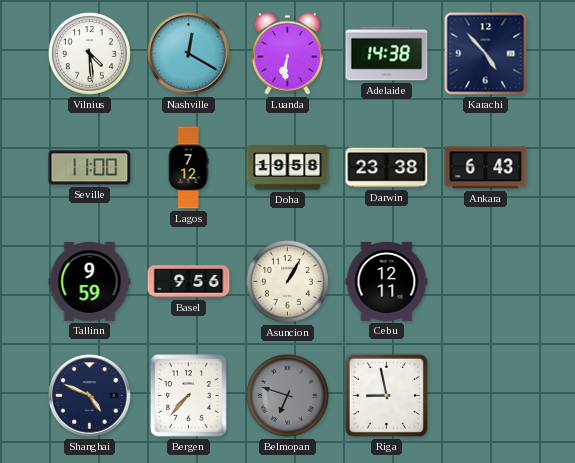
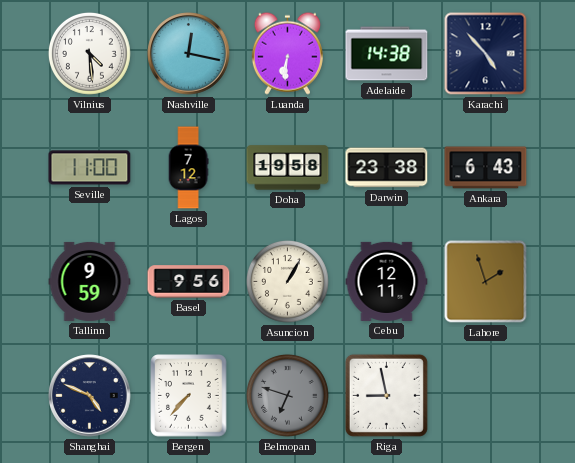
Nashville: 12:20 -> 12:17 (189, 54)
Lahore: none -> 1:57 (486, 282)
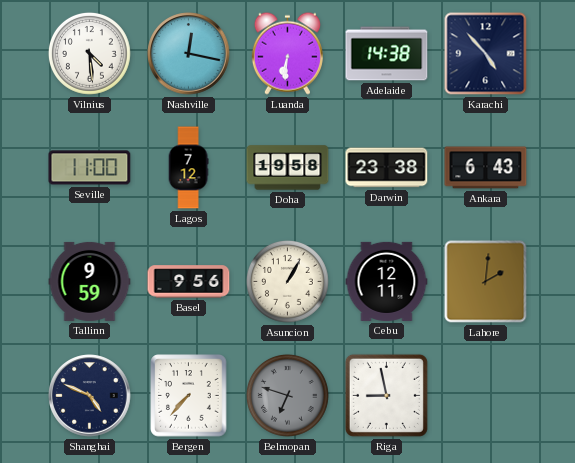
Lahore: 1:57 -> 2:01 (486, 282)
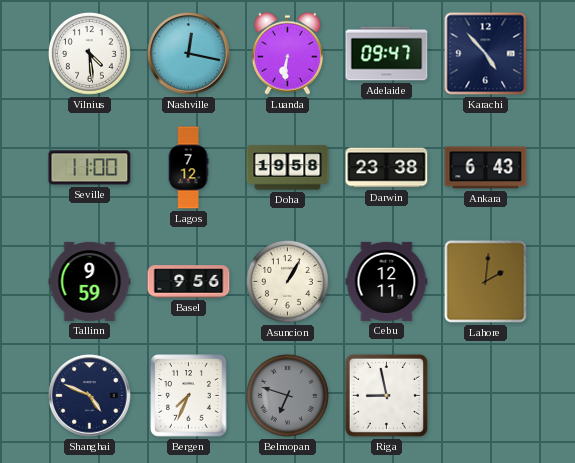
Adelaide: 14:38 -> 09:47 (387, 54)
Bergen: 7:37 -> 7:34 (189, 396)
